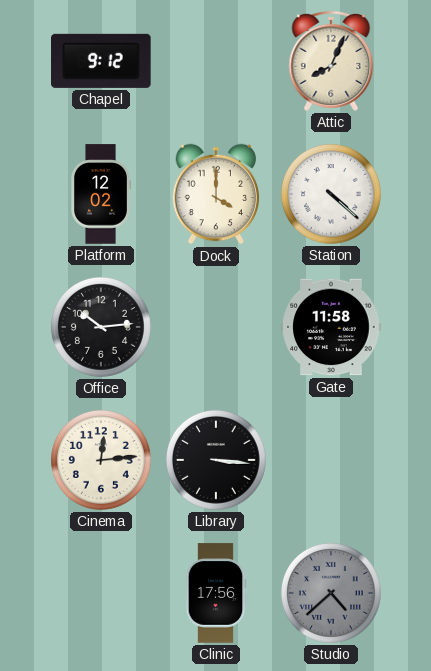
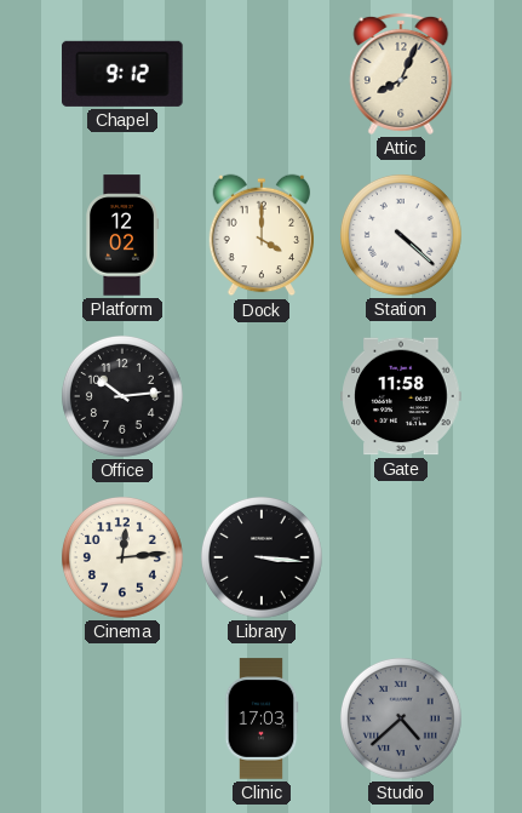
Clinic: 17:56 -> 17:03 (262, 718)
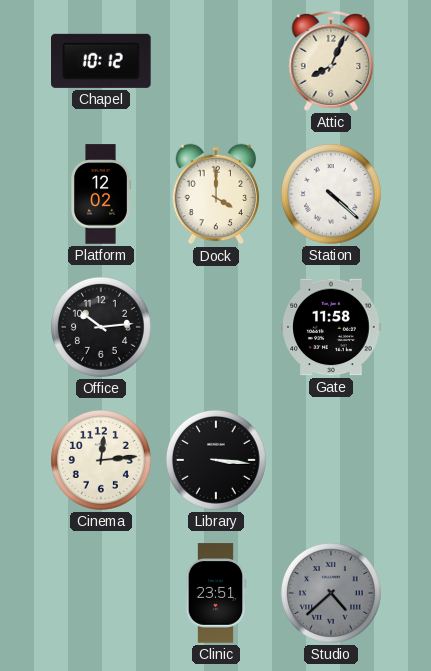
Chapel: 9:12 -> 10:12 (101, 61)
Clinic: 17:03 -> 23:51 (216, 593)
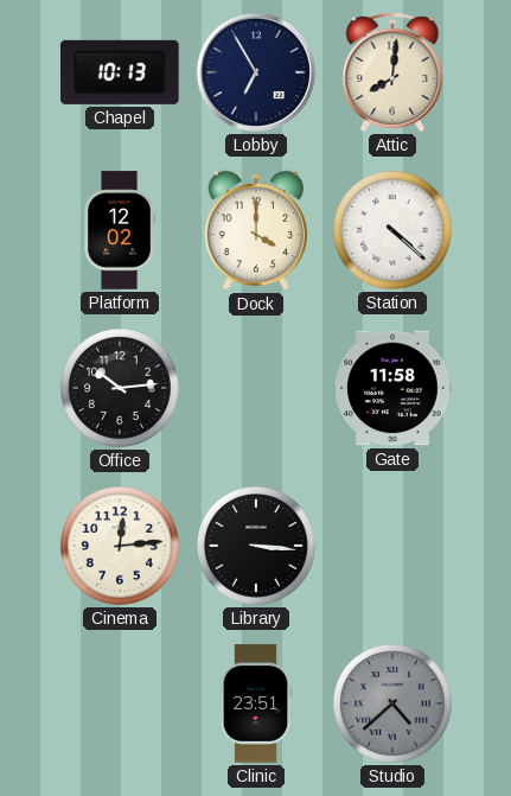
Chapel: 10:12 -> 10:13 (120, 72)
Lobby: none -> 6:55 (256, 72)
Attic: 8:04 -> 8:01 (392, 72)
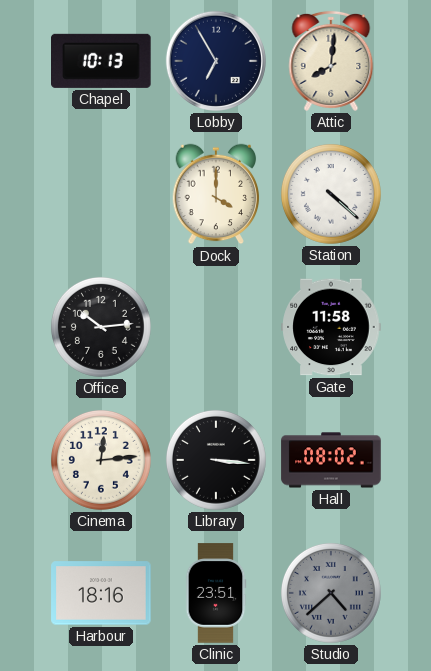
Platform: 12:02 -> none (120, 230)
Hall: none -> 08:02 (331, 460)
Harbour: none -> 18:16 (101, 593)
